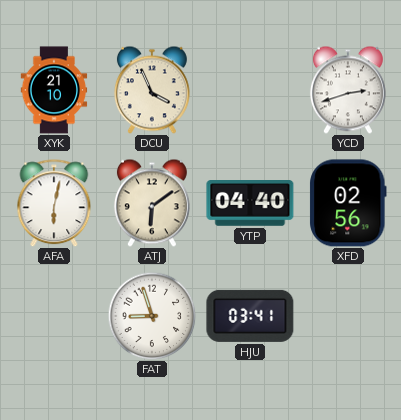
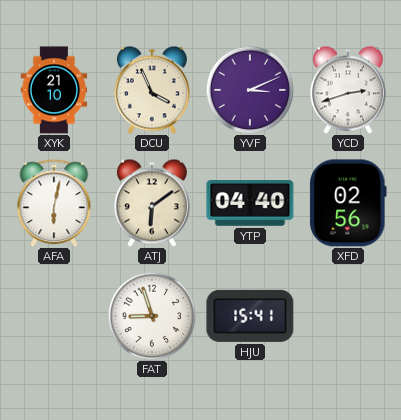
YVF: none -> 3:11 (250, 90)
HJU: 03:41 -> 15:41 (250, 316)
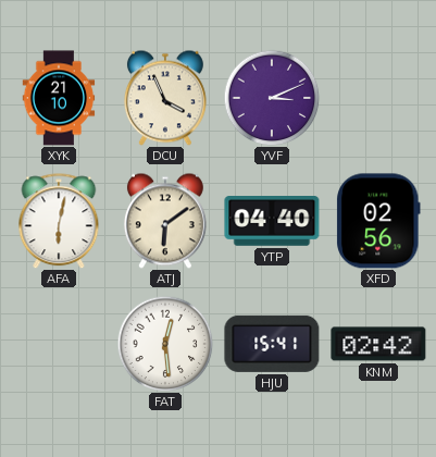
YCD: 2:42 -> none (348, 90)
FAT: 8:57 -> 12:29 (165, 344)
KNM: none -> 02:42 (378, 344)
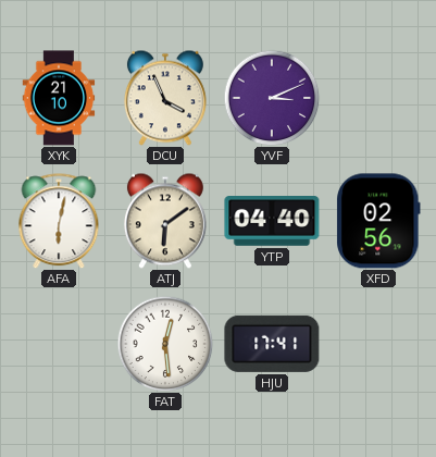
HJU: 15:41 -> 17:41 (272, 344)
KNM: 02:42 -> none (378, 344)
